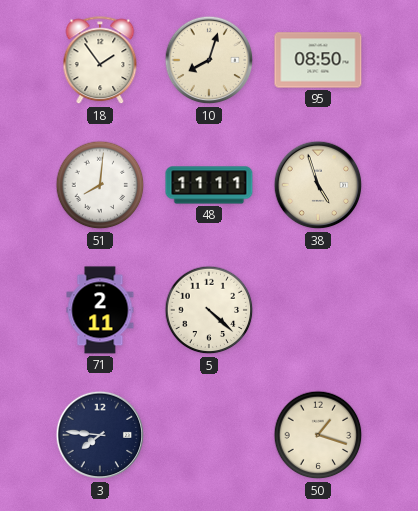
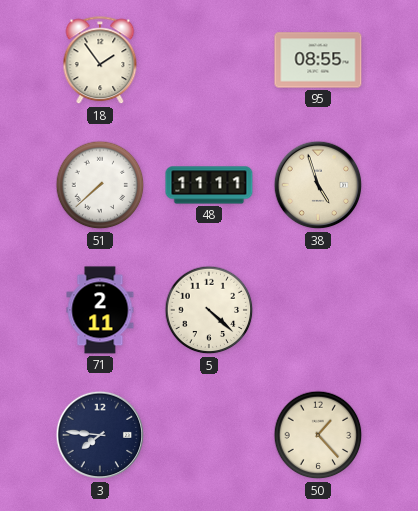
10: 8:03 -> none (209, 60)
95: 08:50 -> 08:55 (318, 60)
51: 8:01 -> 7:38 (100, 185)
50: 1:18 -> 1:23 (318, 435)
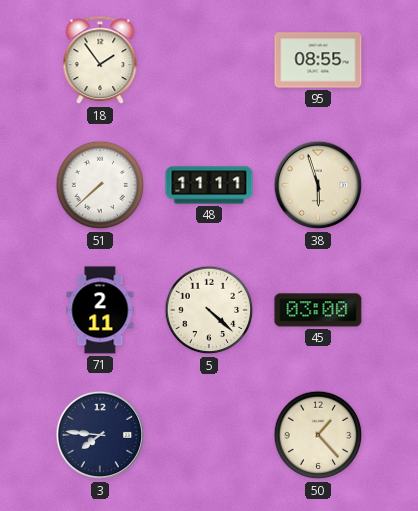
38: 4:57 -> 5:57 (318, 185)
45: none -> 03:00 (318, 310)
